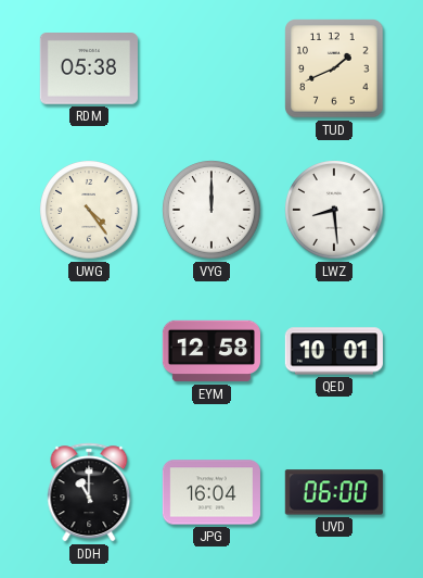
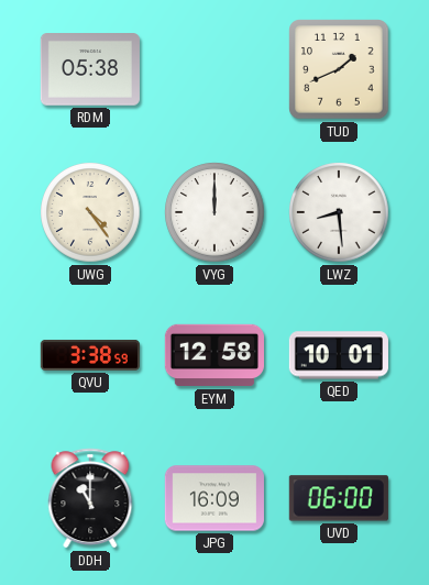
QVU: none -> 3:38 (90, 355)
JPG: 16:04 -> 16:09 (215, 498)
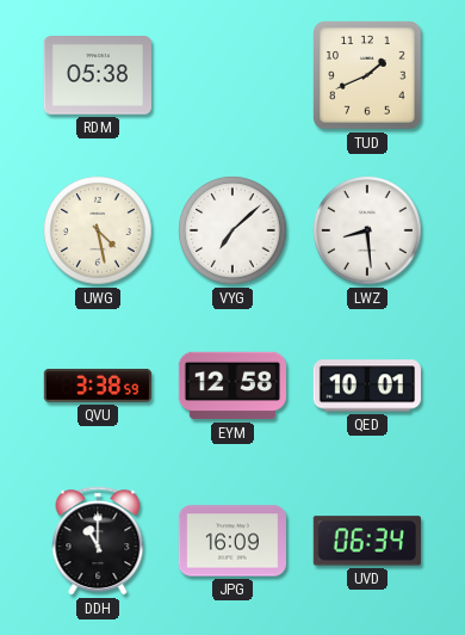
UWG: 4:24 -> 4:28 (98, 230)
VYG: 12:00 -> 7:08 (232, 230)
UVD: 06:00 -> 06:34 (367, 541)
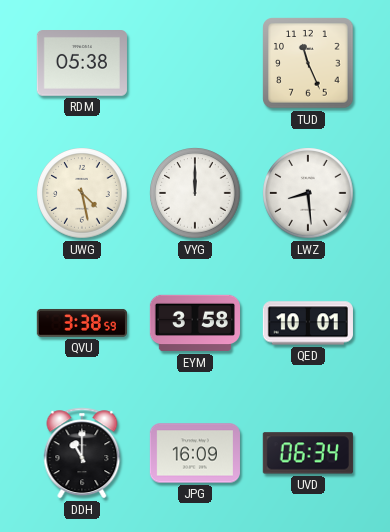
TUD: 1:41 -> 11:26 (308, 63)
VYG: 7:08 -> 12:00 (195, 193)
EYM: 12:58 -> 3:58 (194, 323)
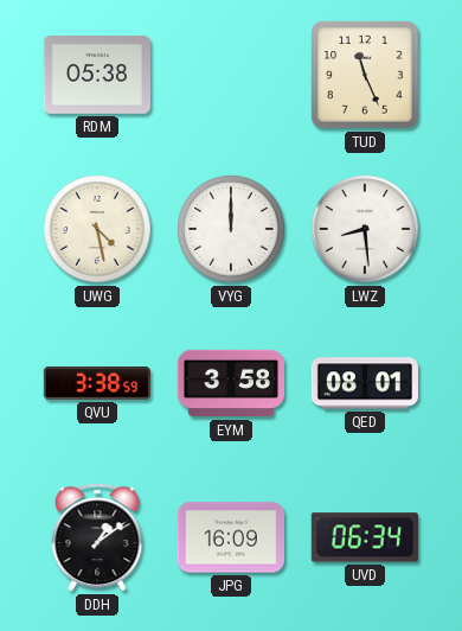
QED: 10:01 -> 08:01 (365, 383)
DDH: 11:00 -> 1:09 (97, 537)
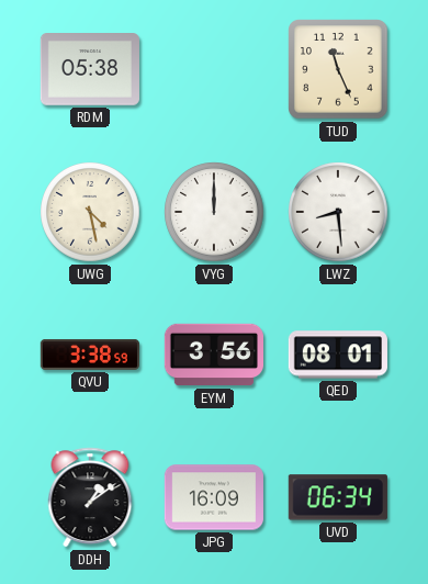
EYM: 3:58 -> 3:56 (213, 355)
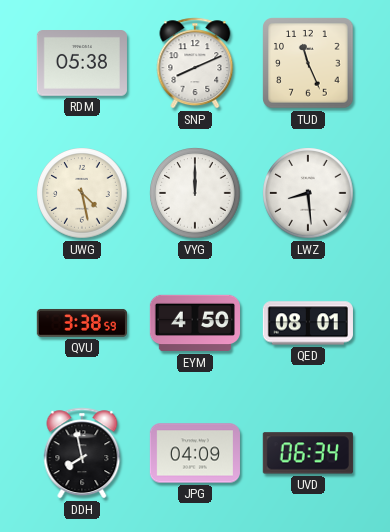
SNP: none -> 8:11 (195, 63)
EYM: 3:56 -> 4:50 (194, 323)
DDH: 1:09 -> 7:58 (82, 453)
JPG: 16:09 -> 04:09 (195, 453)
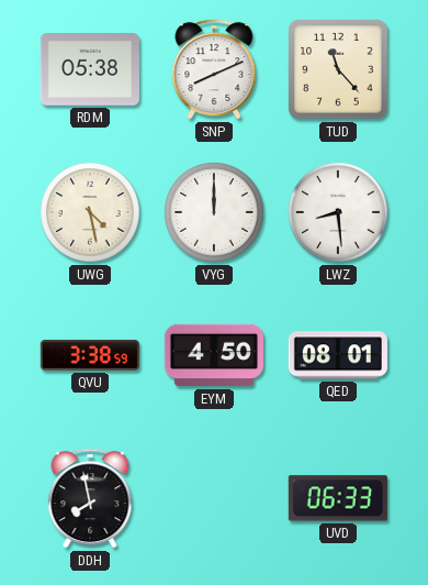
TUD: 11:26 -> 11:23 (338, 69)
JPG: 04:09 -> none (195, 453)
UVD: 06:34 -> 06:33 (338, 498)
